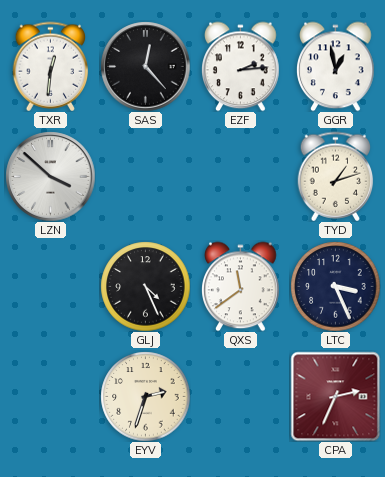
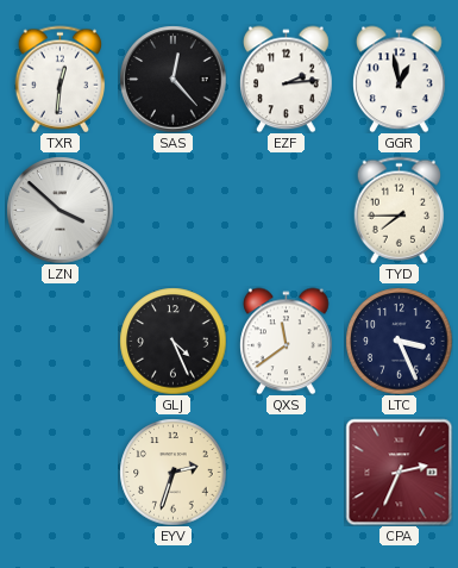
TYD: 1:12 -> 7:45 (400, 210)
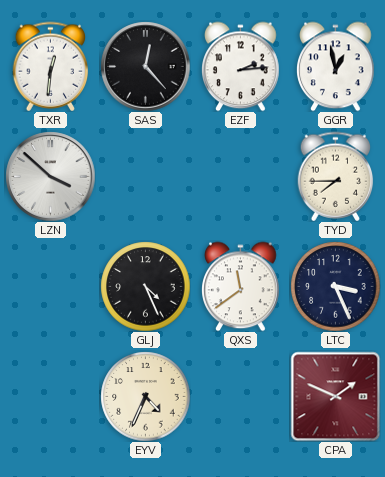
EYV: 2:33 -> 4:34 (145, 396)
CPA: 2:34 -> 1:49 (335, 396)
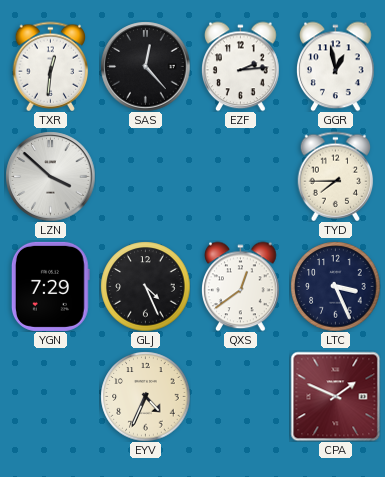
YGN: none -> 7:29 (50, 286)
QXS: 11:39 -> 12:39 (241, 286)
